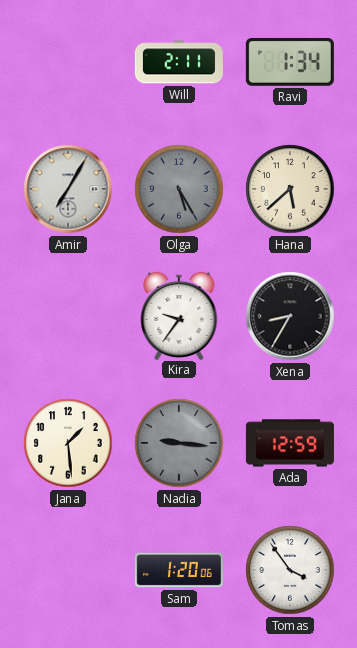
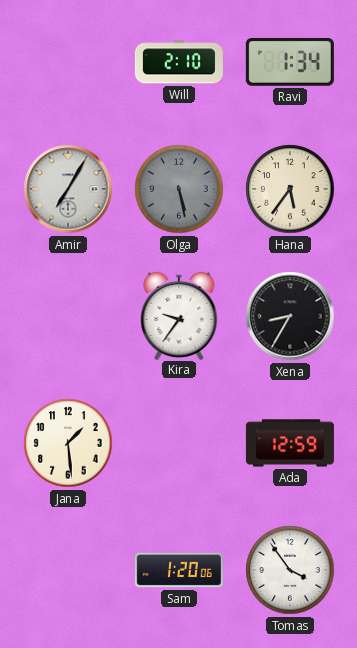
Will: 2:11 -> 2:10 (179, 62)
Olga: 5:25 -> 5:28 (179, 189)
Hana: 5:38 -> 5:36 (290, 189)
Nadia: 9:16 -> none (179, 443)
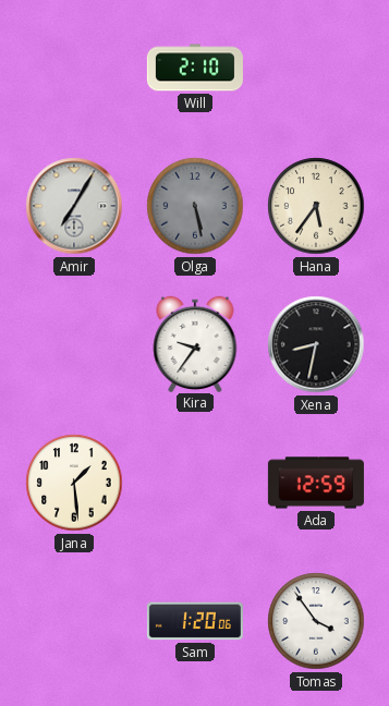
Ravi: 1:34 -> none (290, 62)
Xena: 8:35 -> 8:32 (316, 344)
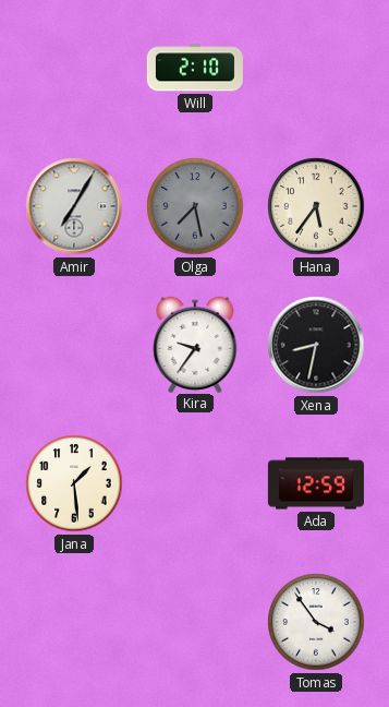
Olga: 5:28 -> 7:28 (195, 206)
Sam: 1:20 -> none (195, 621)
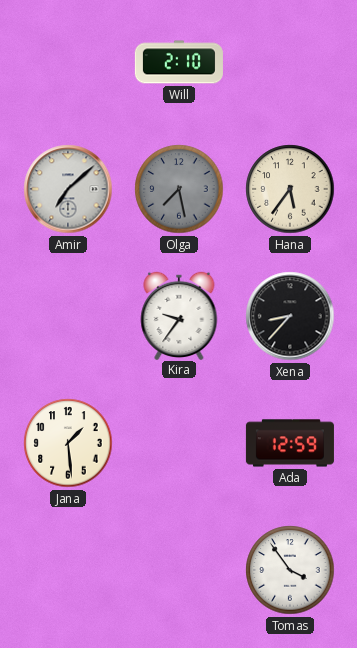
Amir: 7:05 -> 7:08 (68, 189)
Xena: 8:32 -> 8:37 (290, 316)
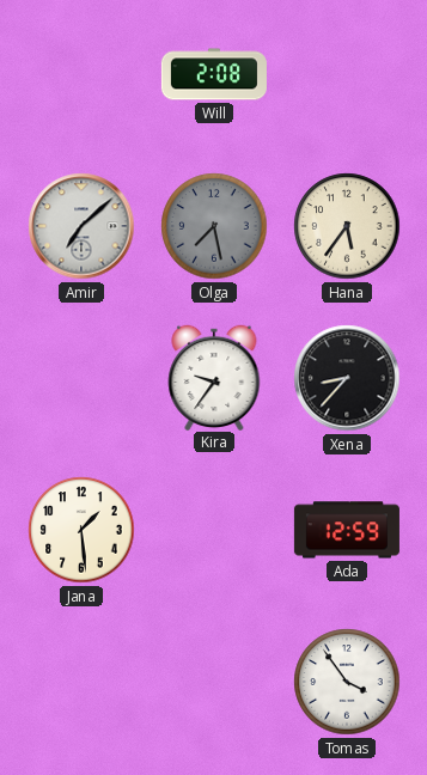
Will: 2:10 -> 2:08 (214, 74)
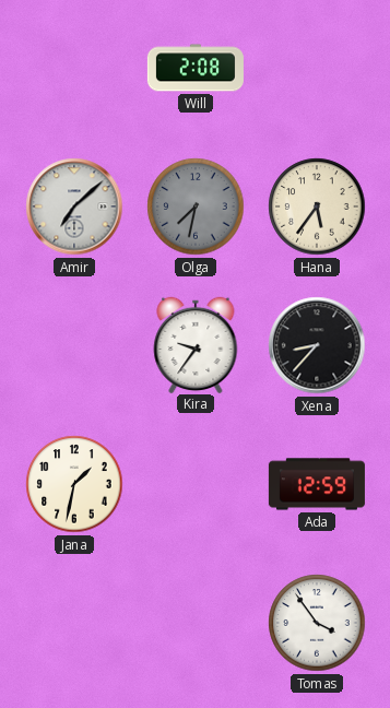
Olga: 7:28 -> 7:32 (196, 206)
Jana: 1:29 -> 1:32 (74, 484)
